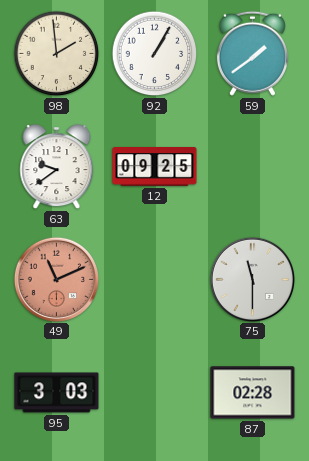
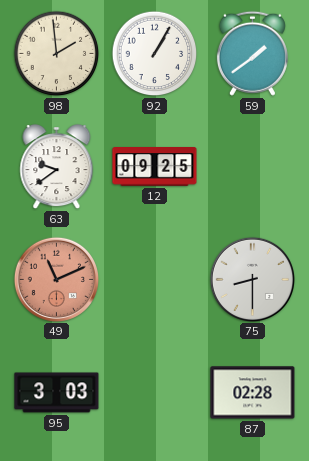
75: 11:30 -> 8:30 (252, 279)
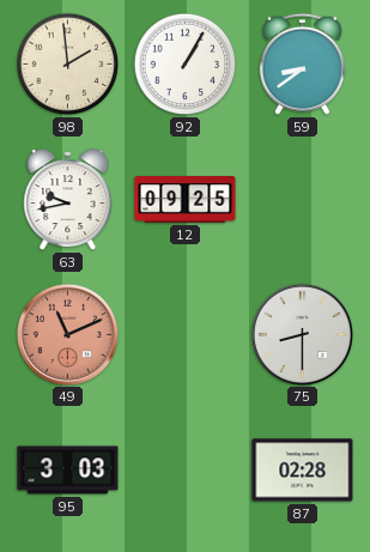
59: 1:39 -> 8:39 (302, 63)
63: 9:39 -> 9:43 (68, 200)
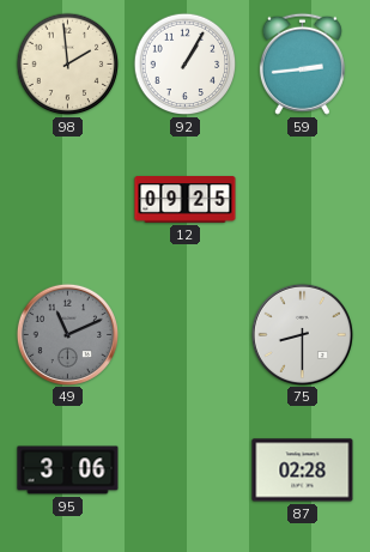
59: 8:39 -> 2:44 (302, 63)
63: 9:43 -> none (68, 200)
49 dial: salmon -> grey (67, 334)
95: 3:03 -> 3:06 (68, 471)
